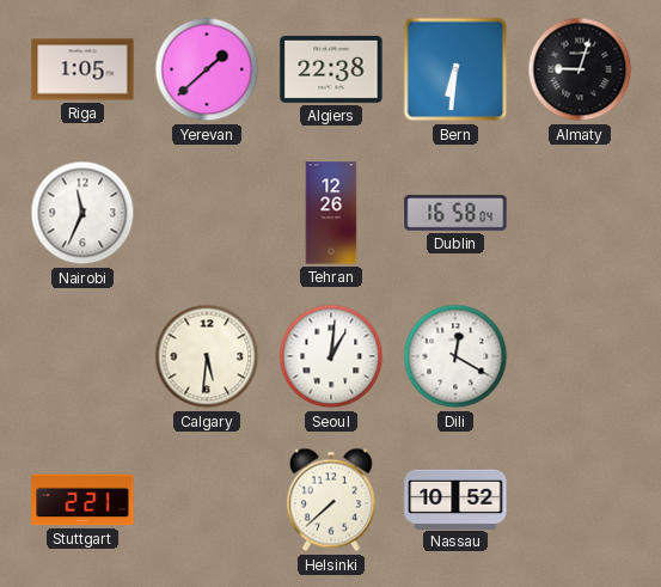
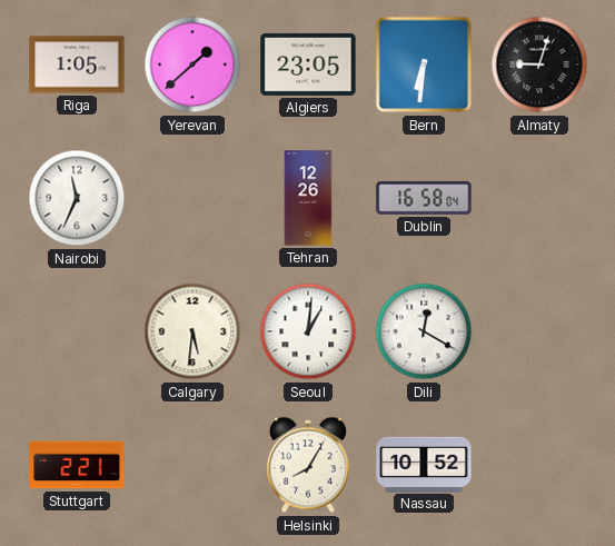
Algiers: 22:38 -> 23:05 (308, 64)
Helsinki: 7:38 -> 8:05 (308, 465)
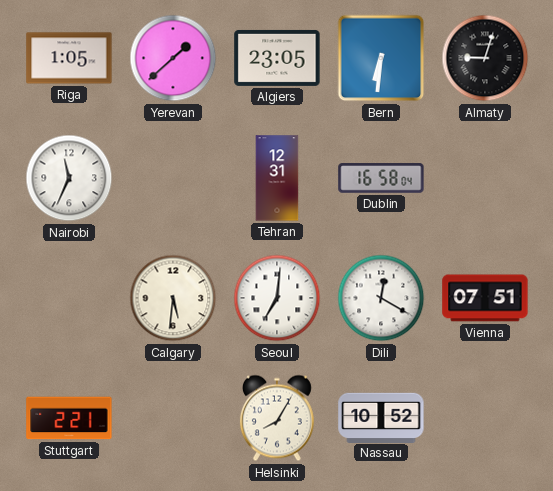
Tehran: 12:26 -> 12:31 (277, 178)
Seoul: 1:01 -> 7:01 (277, 298)
Vienna: none -> 07:51 (485, 298)
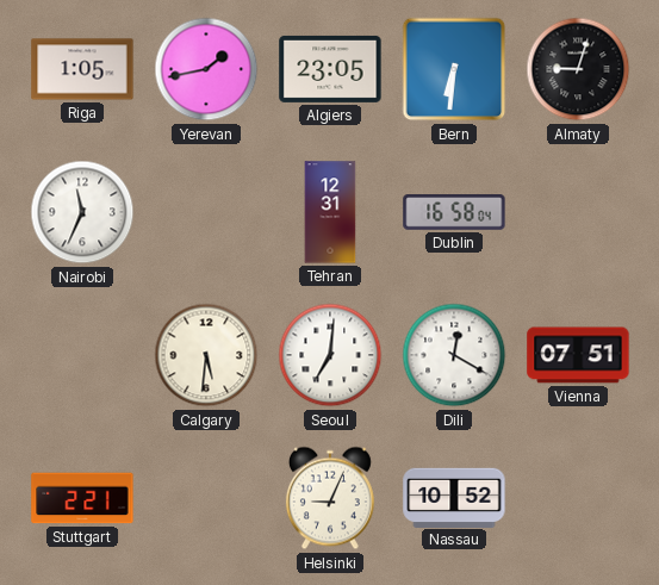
Yerevan: 1:38 -> 1:43 (206, 69)
Helsinki: 8:05 -> 9:04 (330, 498)
